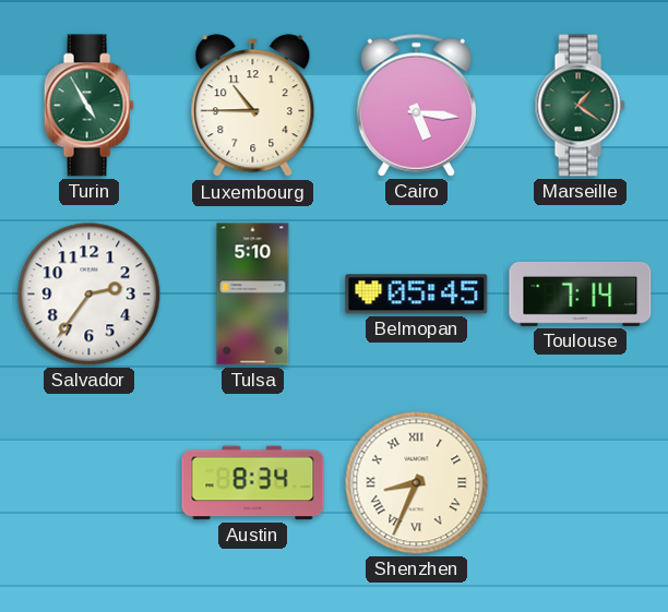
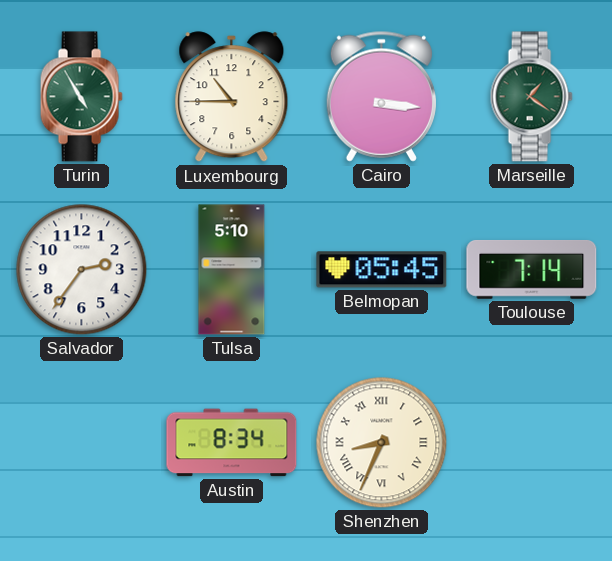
Cairo: 5:16 -> 3:16 (381, 96)
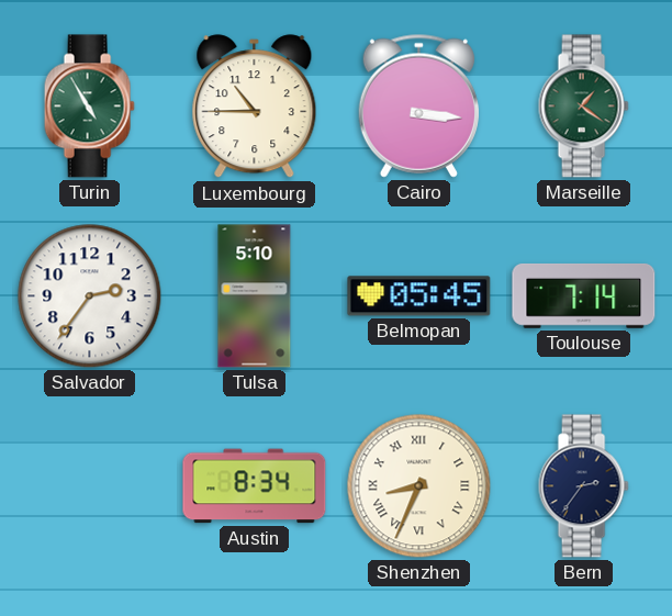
Bern: none -> 2:36 (583, 486)
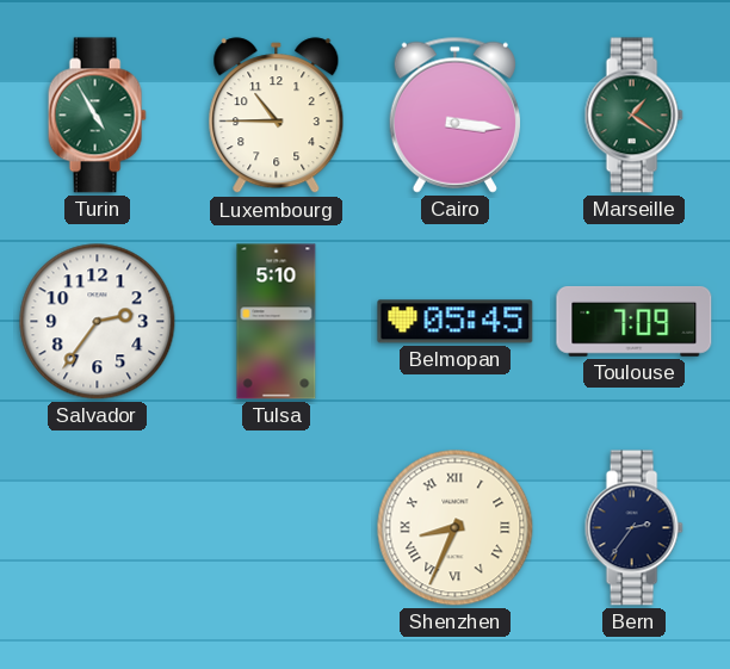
Toulouse: 7:14 -> 7:09 (635, 321)
Austin: 8:34 -> none (255, 486)
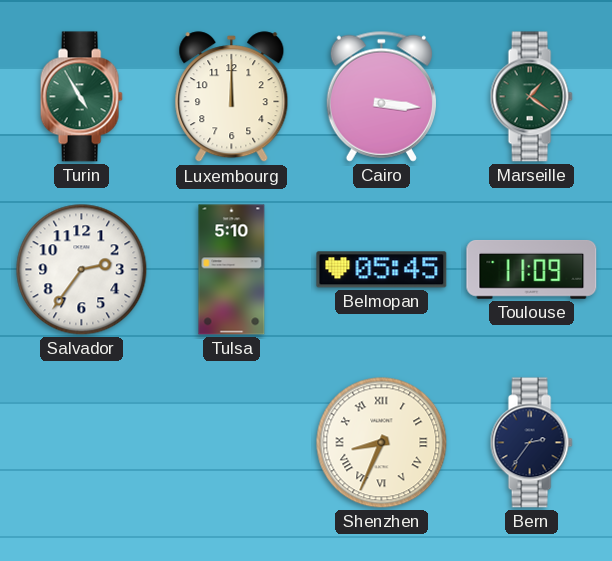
Luxembourg: 10:45 -> 12:00 (232, 97)
Toulouse: 7:09 -> 11:09 (532, 269)
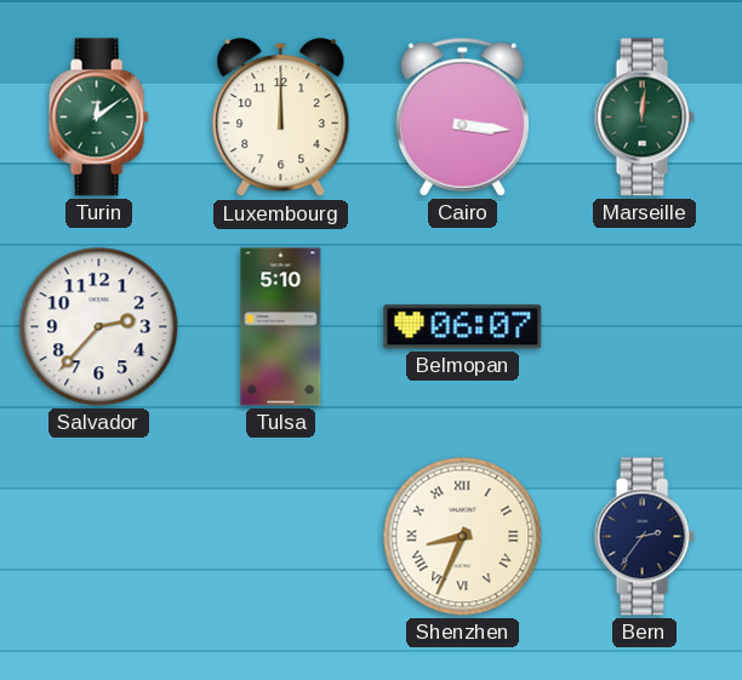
Turin: 4:55 -> 12:09 (98, 118)
Marseille: 1:21 -> 12:01 (644, 118)
Salvador: 2:36 -> 2:37 (99, 327)
Belmopan: 05:45 -> 06:07 (463, 327)
Toulouse: 11:09 -> none (532, 269)
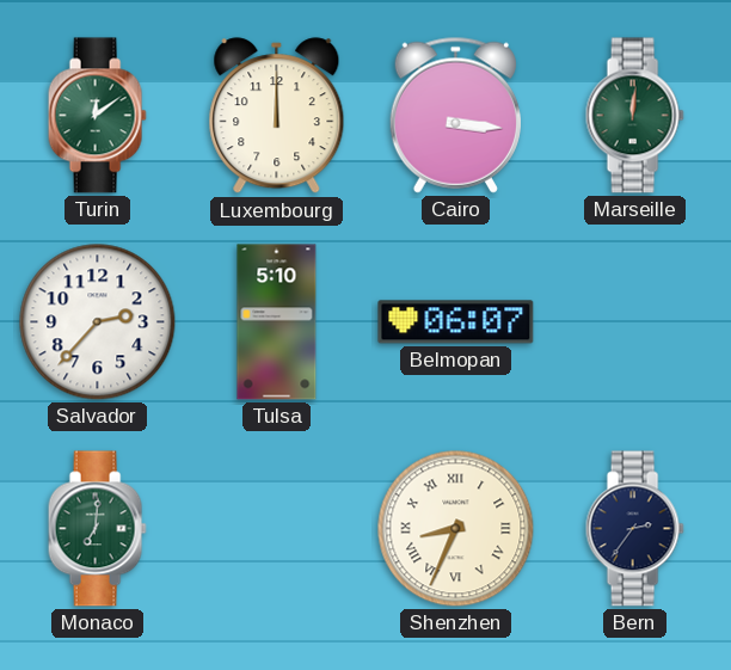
Monaco: none -> 7:01 (97, 529)
